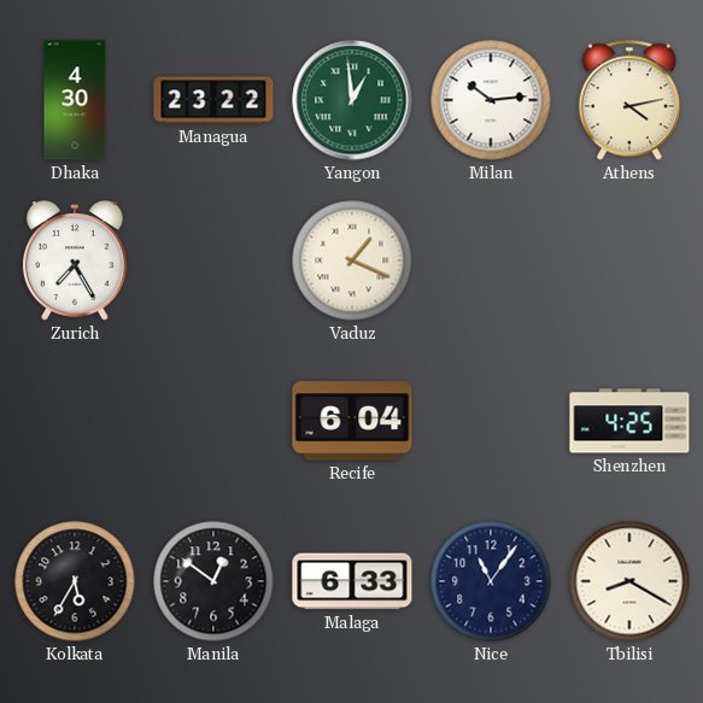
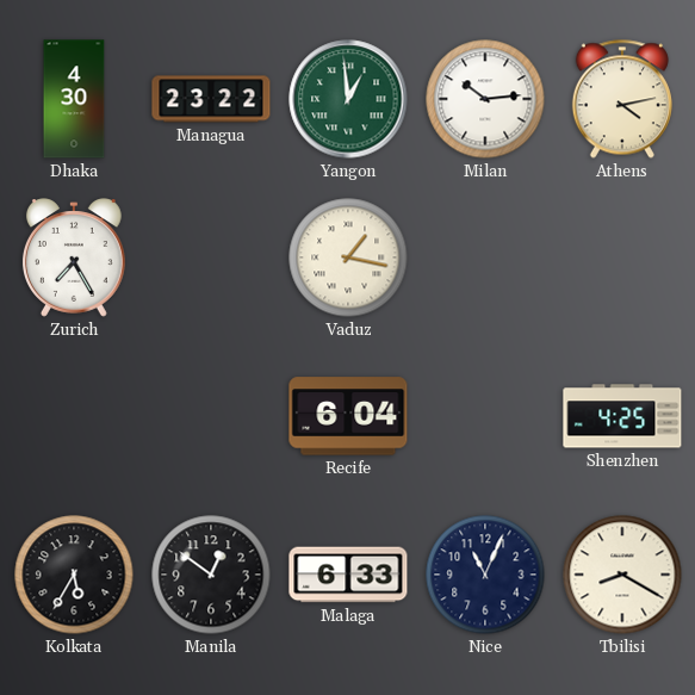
Vaduz: 1:19 -> 1:17 (348, 257)
Nice: 11:06 -> 11:04 (485, 575)
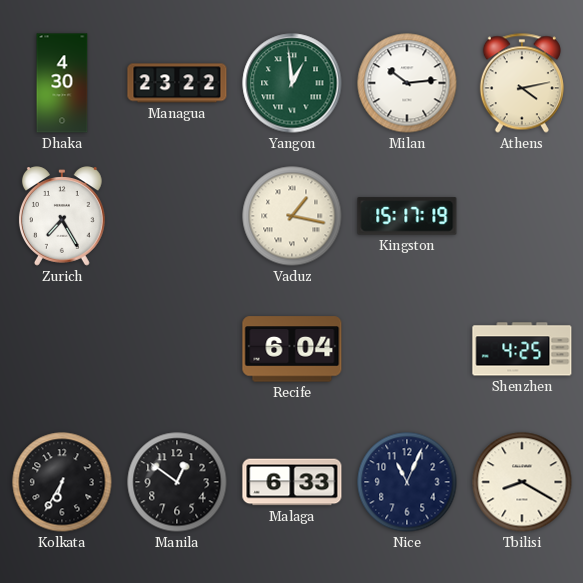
Kingston: none -> 15:17 (407, 216)
Kolkata: 5:35 -> 6:35 (62, 482)
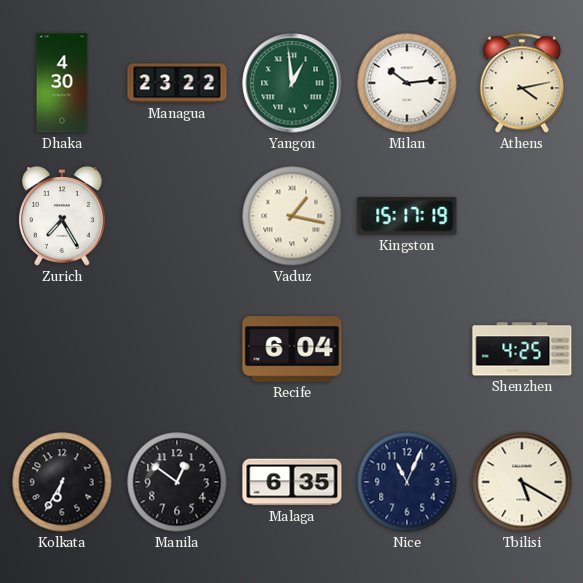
Malaga: 6:33 -> 6:35 (292, 482)
Tbilisi: 8:20 -> 5:20 (522, 482)
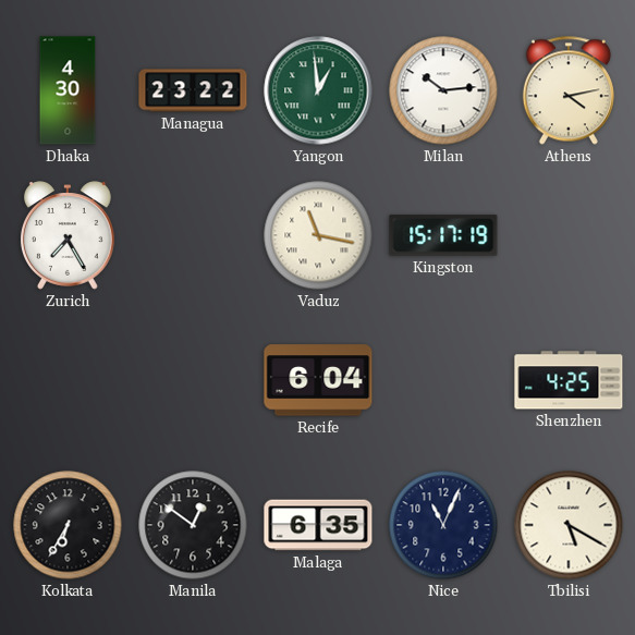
Vaduz: 1:17 -> 11:17 (318, 235)
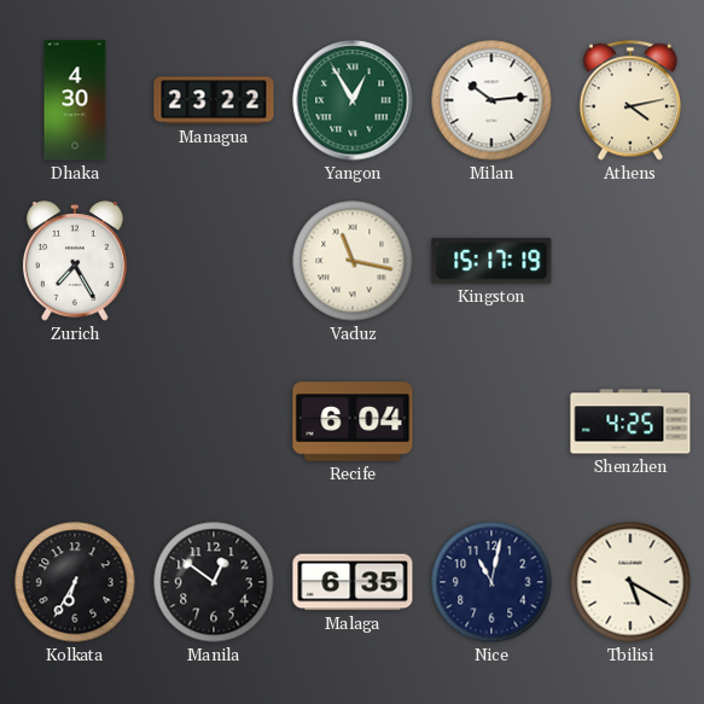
Yangon: 12:59 -> 12:55 (353, 100)
Nice: 11:04 -> 11:02 (491, 582)
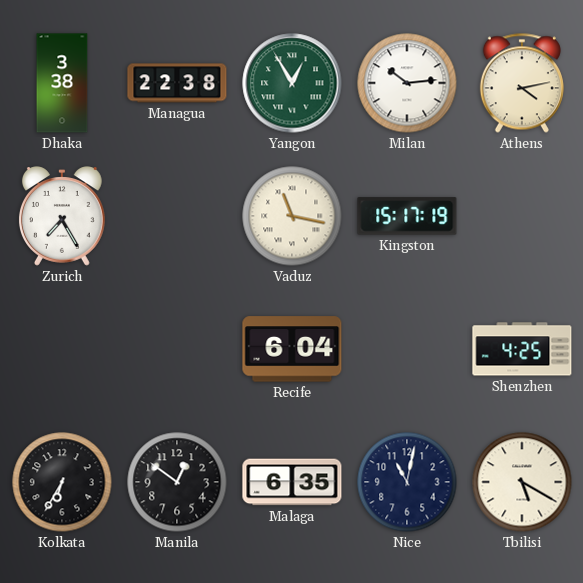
Dhaka: 4:30 -> 3:38 (62, 83)
Managua: 23:22 -> 22:38 (177, 83)
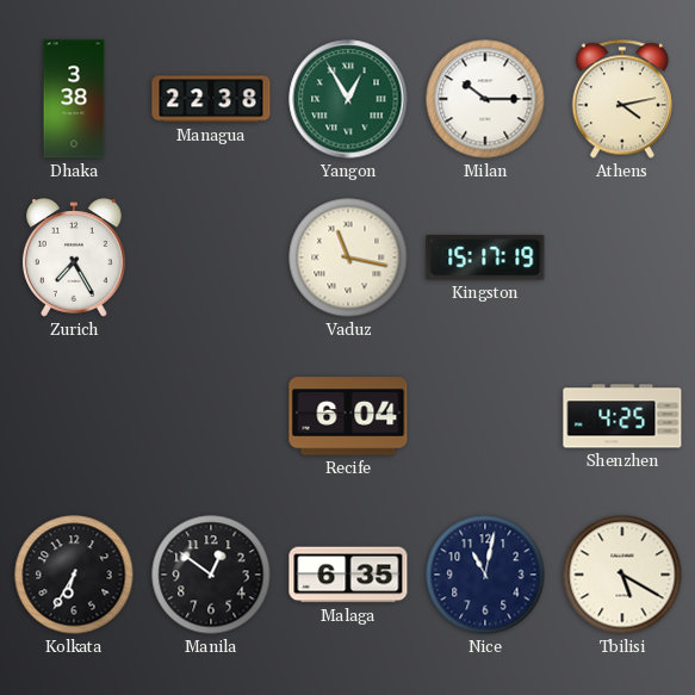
Milan: 10:14 -> 10:15 (485, 99)
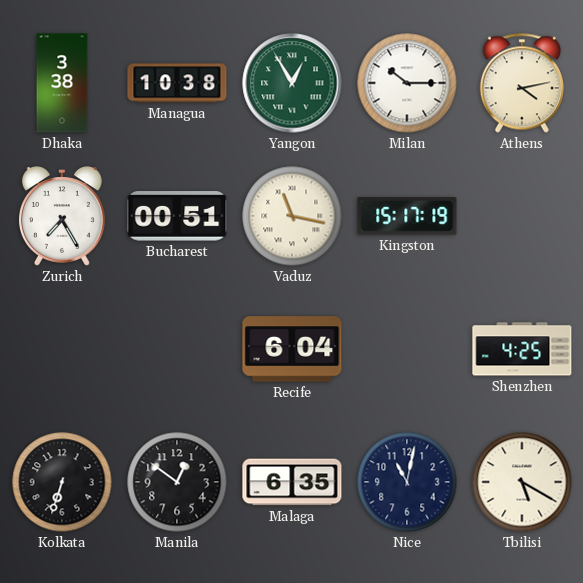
Managua: 22:38 -> 10:38 (177, 83)
Bucharest: none -> 00:51 (177, 216)
Kolkata: 6:35 -> 6:33 (62, 482)
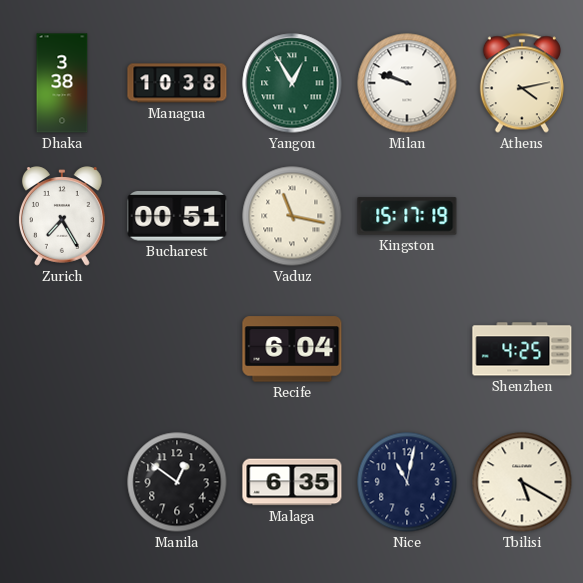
Milan: 10:15 -> 9:48 (407, 83)
Kolkata: 6:33 -> none (62, 482)
